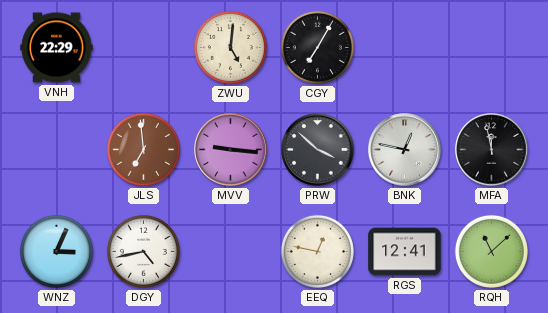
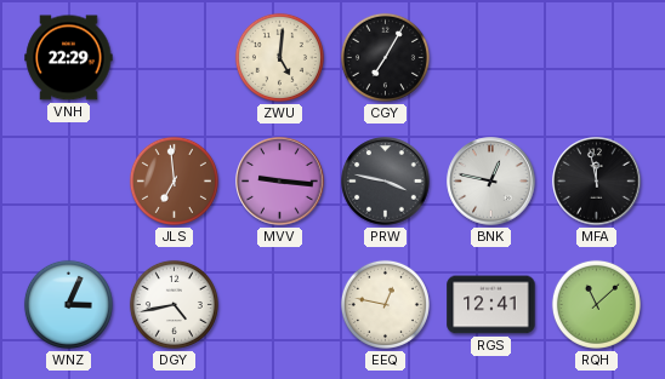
PRW: 3:52 -> 3:47 (386, 182)
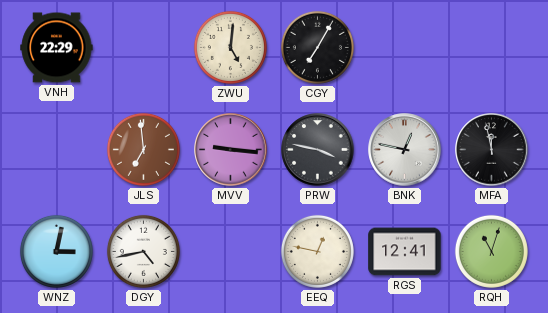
WNZ: 3:04 -> 3:02 (56, 251)
RQH: 11:08 -> 11:03 (491, 251)
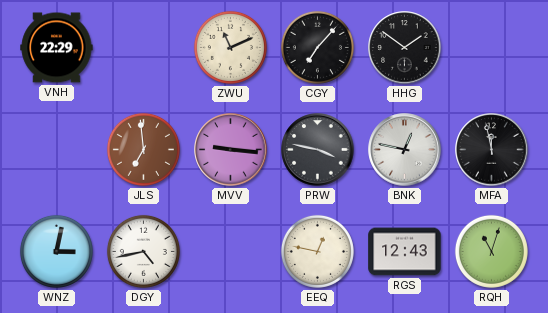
ZWU: 5:01 -> 11:11 (230, 47)
CGY: 7:05 -> 7:07 (317, 47)
HHG: none -> 1:51 (405, 48)
RGS: 12:41 -> 12:43 (405, 252)
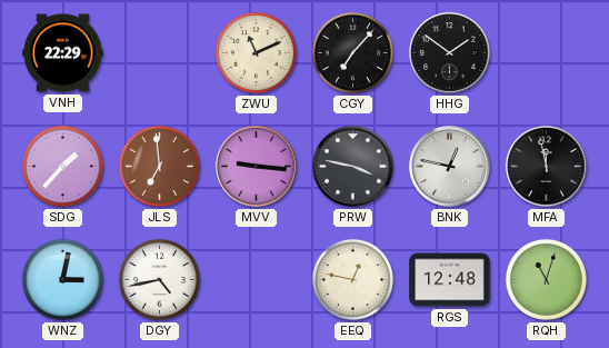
SDG: none -> 1:37 (62, 166)
RGS: 12:43 -> 12:48 (450, 280)
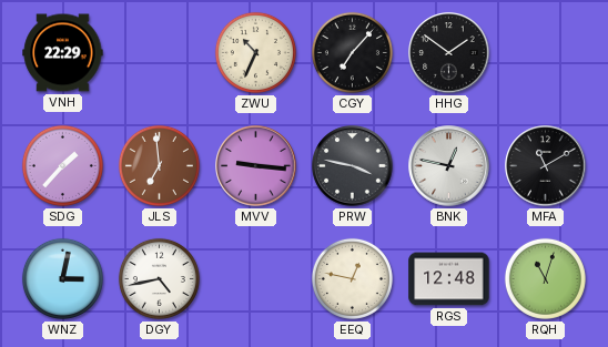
ZWU: 11:11 -> 10:34 (255, 52)
MFA: 11:58 -> 11:10 (546, 166)
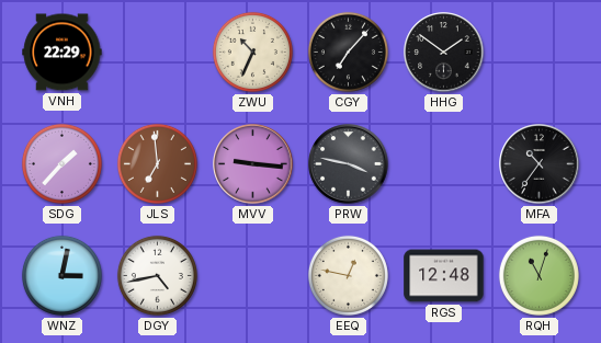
BNK: 12:47 -> none (449, 166)
MFA: 11:10 -> 10:36 (540, 164)
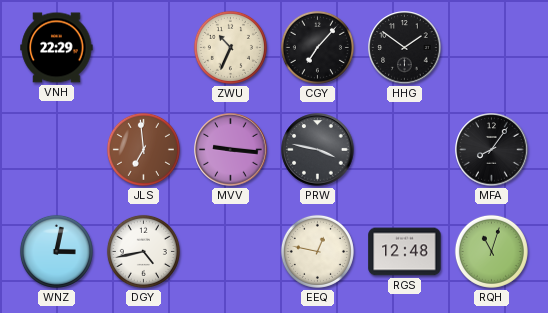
SDG: 1:37 -> none (61, 163)
MFA: 10:36 -> 8:06 (492, 150)
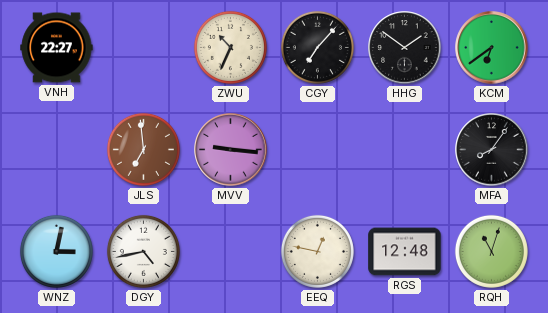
VNH: 22:29 -> 22:27 (57, 48)
KCM: none -> 6:39 (492, 48)
PRW: 3:47 -> none (318, 150)
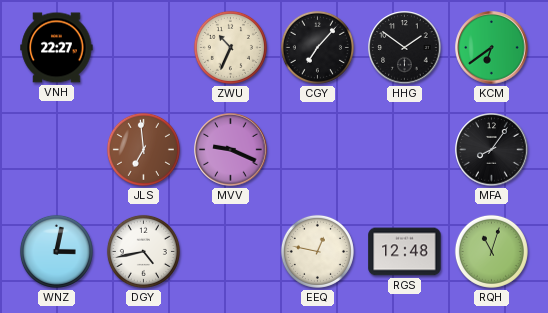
MVV: 9:16 -> 9:19 (231, 150)
